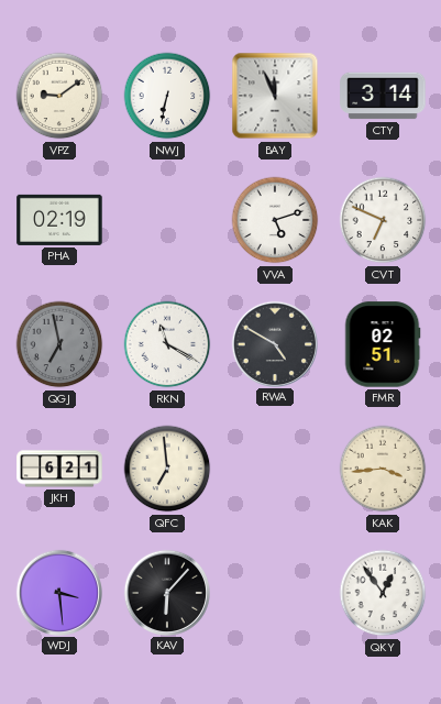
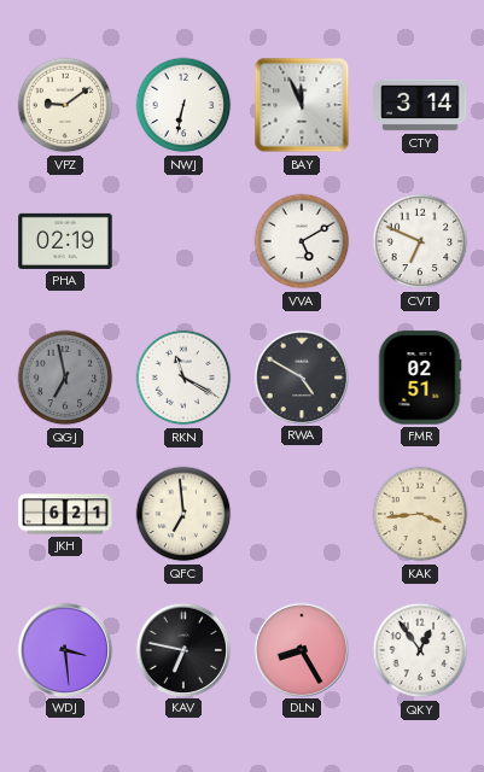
VVA: 5:12 -> 5:10 (302, 241)
KAV: 6:07 -> 6:47 (182, 649)
DLN: none -> 8:25 (301, 649)
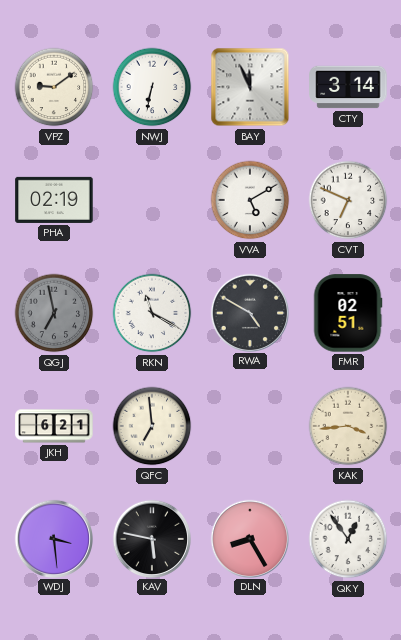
KAV: 6:47 -> 5:47 (151, 538)
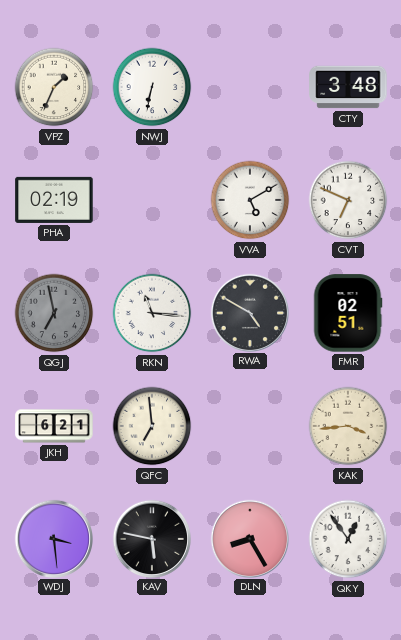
VPZ: 9:09 -> 1:34 (54, 87)
BAY: 11:56 -> none (250, 87)
CTY: 3:14 -> 3:48 (348, 87)
RKN: 11:20 -> 11:16 (152, 313)
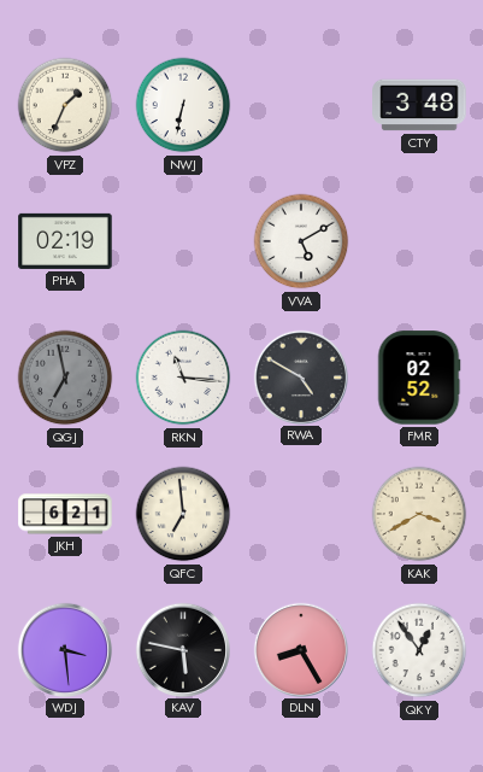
CVT: 6:49 -> none (348, 200)
FMR: 02:51 -> 02:52 (419, 378)
KAK: 3:44 -> 3:40 (419, 514)
